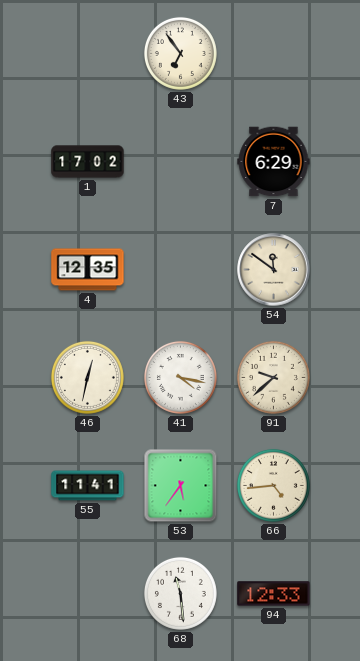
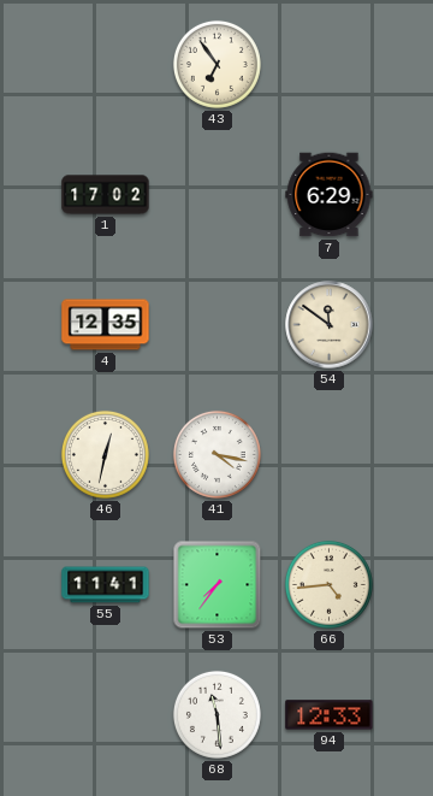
91: 9:38 -> none (273, 377)
53: 5:36 -> 7:36 (218, 585)
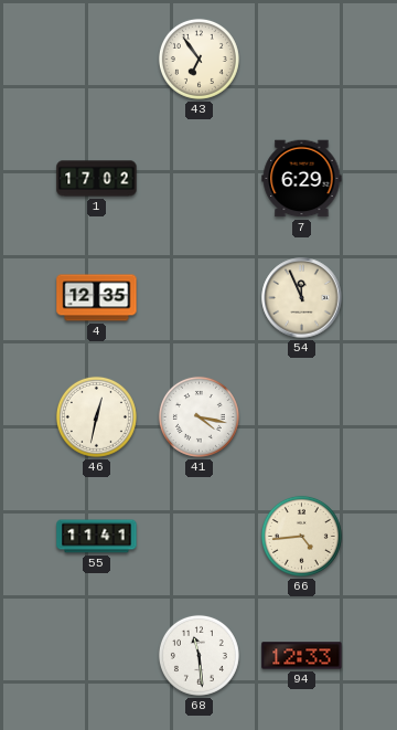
54: 11:51 -> 11:56 (302, 298)
53: 7:36 -> none (218, 585)
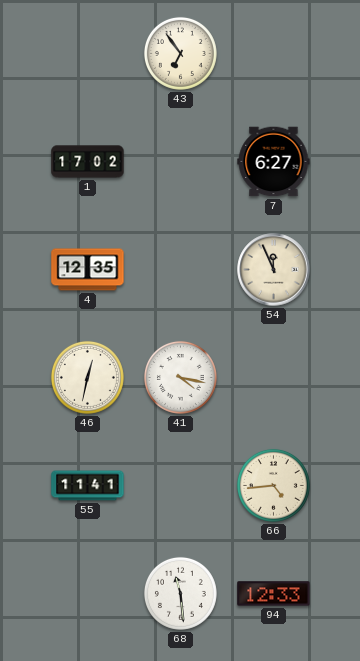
7: 6:29 -> 6:27 (274, 162)
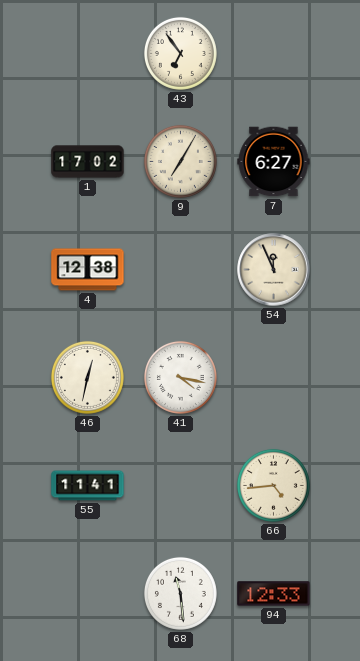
9: none -> 7:05 (180, 161)
4: 12:35 -> 12:38 (88, 270)
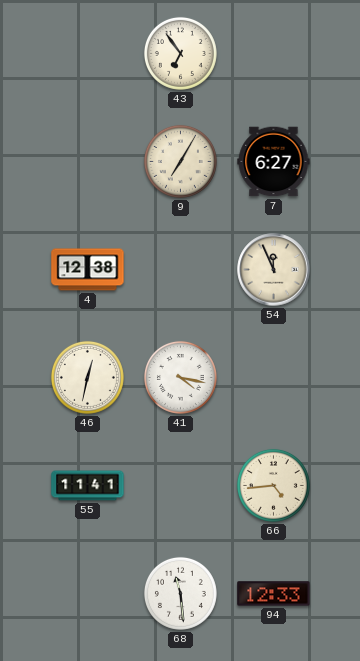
1: 17:02 -> none (88, 162)
